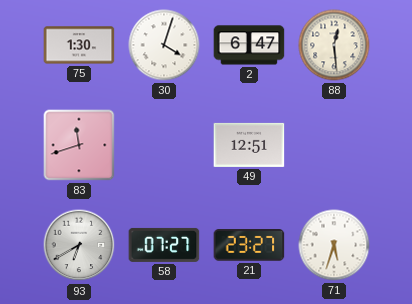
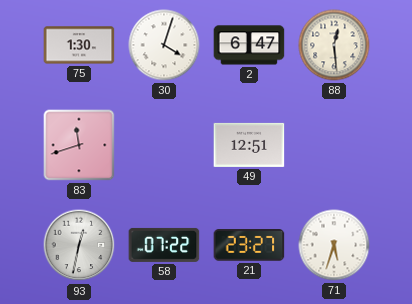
93: 6:40 -> 12:32 (79, 245)
58: 07:27 -> 07:22 (164, 245)
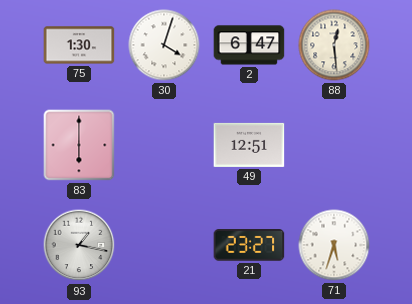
83: 11:42 -> 6:00 (79, 145)
93: 12:32 -> 1:17 (79, 245)
58: 07:22 -> none (164, 245)
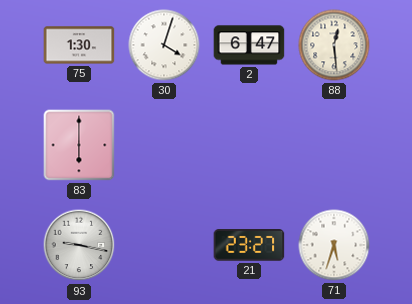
49: 12:51 -> none (249, 145)
93: 1:17 -> 9:17 (79, 245)
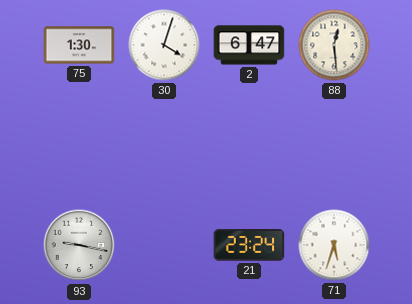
83: 6:00 -> none (79, 145)
21: 23:27 -> 23:24 (249, 245)
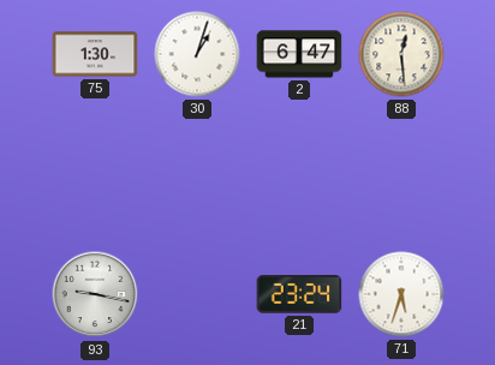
30: 4:03 -> 1:03 (197, 54)
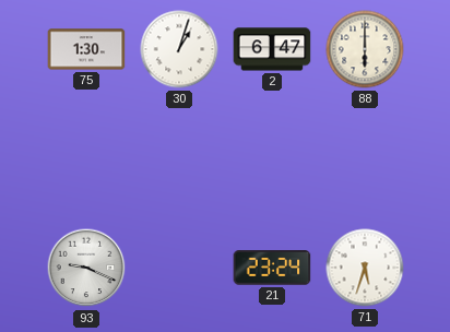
88: 12:29 -> 6:00 (365, 49)
93: 9:17 -> 9:19 (86, 268)
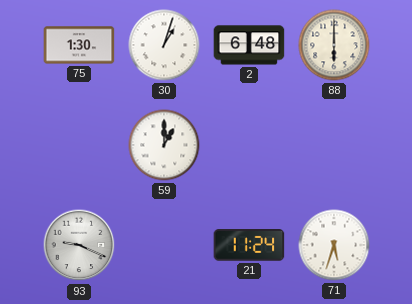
2: 6:47 -> 6:48 (249, 45)
59: none -> 1:00 (164, 145)
21: 23:24 -> 11:24 (249, 245)
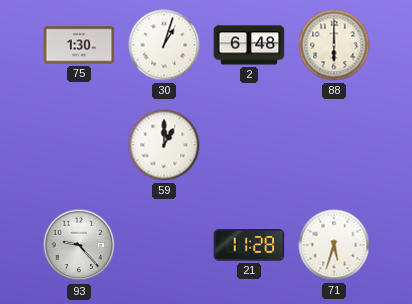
93: 9:19 -> 9:23 (79, 245)
21: 11:24 -> 11:28 (249, 245)
